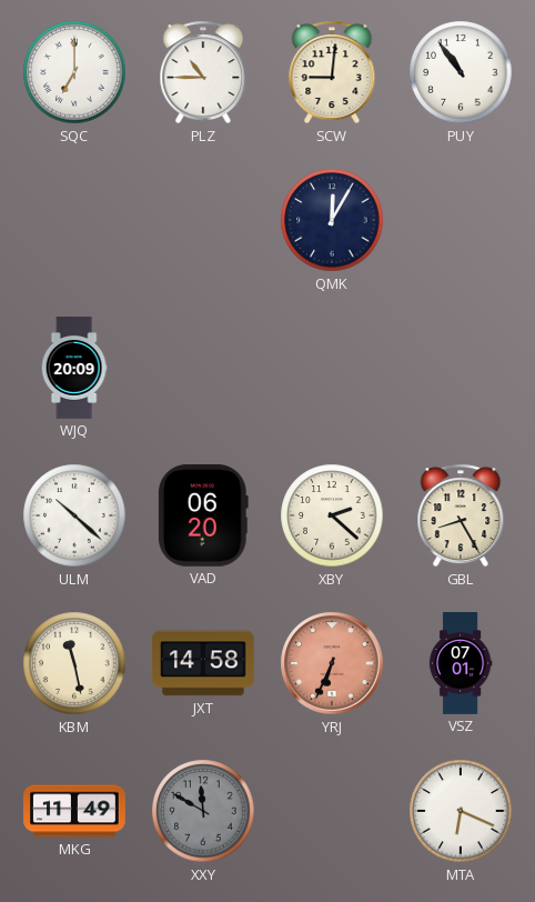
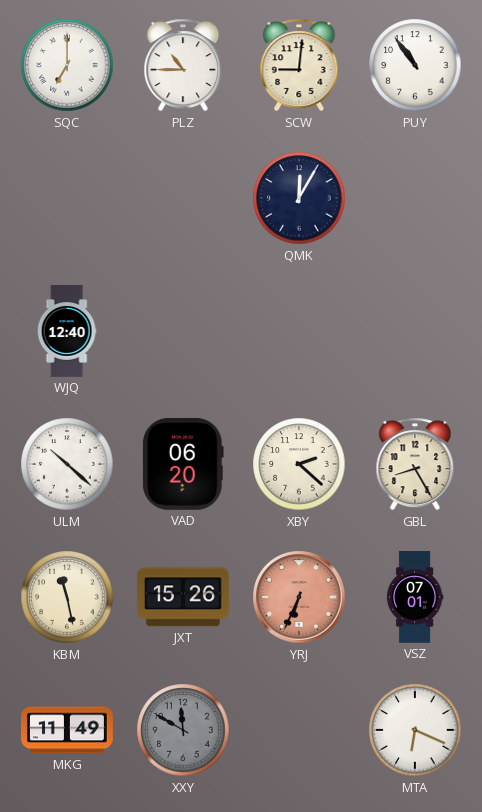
WJQ: 20:09 -> 12:40 (67, 331)
JXT: 14:58 -> 15:26 (183, 597)
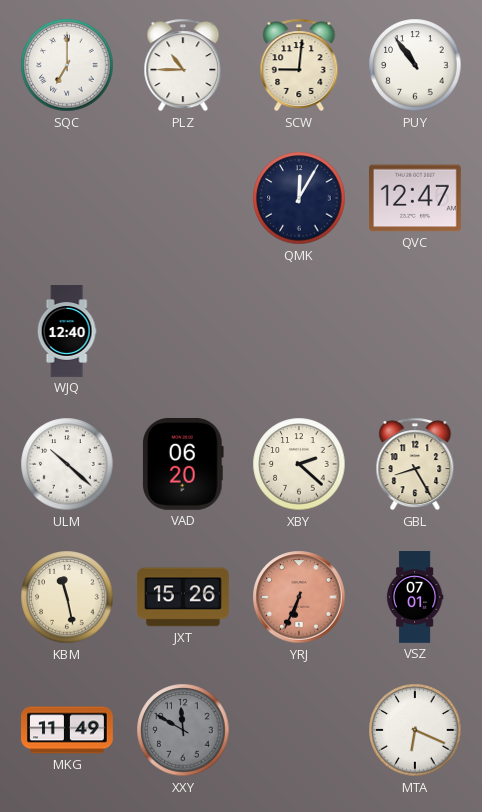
QVC: none -> 12:47 (415, 198)
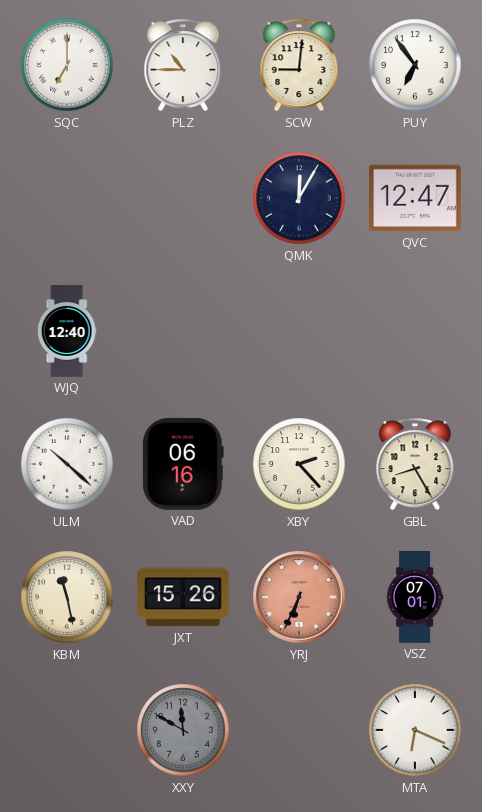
PUY: 10:54 -> 6:54 (415, 65)
VAD: 06:20 -> 06:16 (183, 464)
XBY: 2:22 -> 2:23 (299, 464)
MKG: 11:49 -> none (68, 730)
